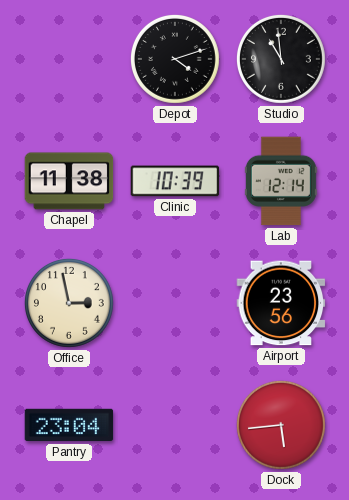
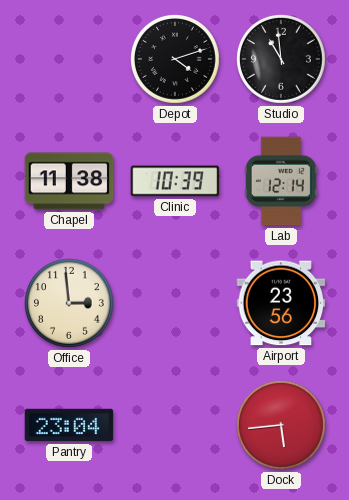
Office: 2:58 -> 2:59 (69, 303)
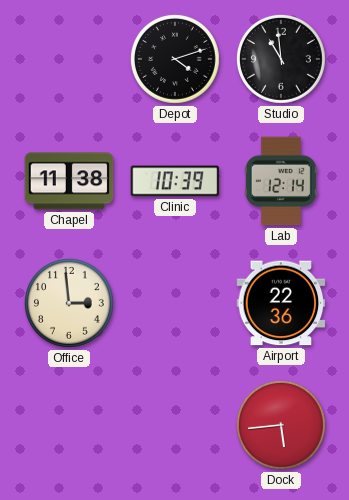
Airport: 23:56 -> 22:36 (281, 303)
Pantry: 23:04 -> none (69, 425)
